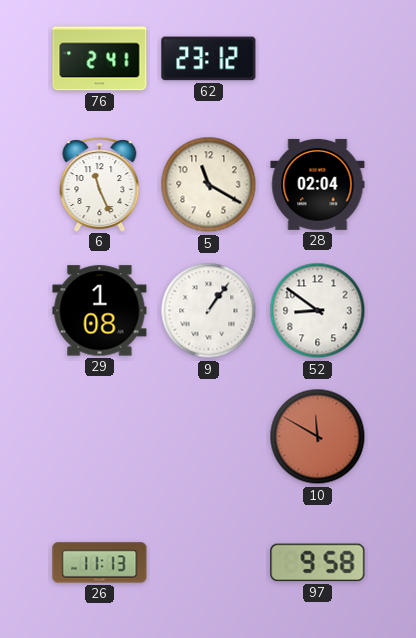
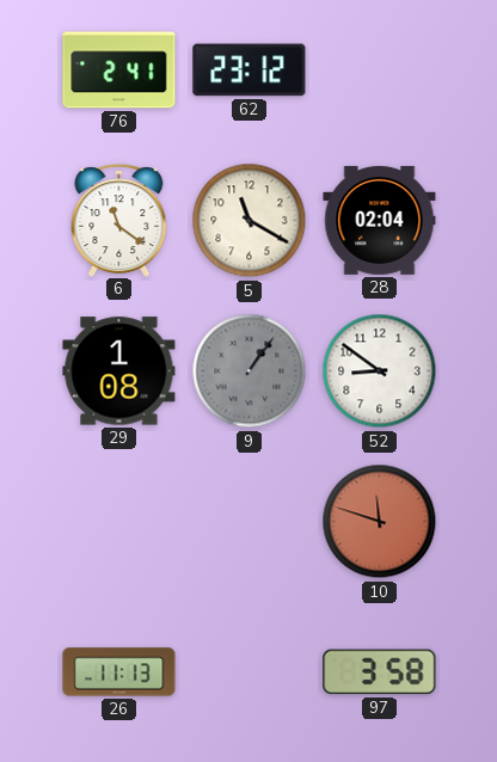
6: 11:26 -> 11:21 (119, 220)
9 dial: white -> grey (250, 371)
10: 11:50 -> 11:48 (380, 522)
97: 9:58 -> 3:58 (380, 672)
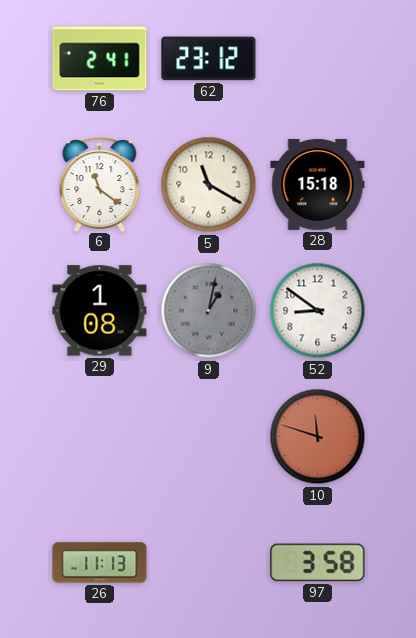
28: 02:04 -> 15:18 (318, 184)
9: 1:06 -> 1:02 (209, 311)
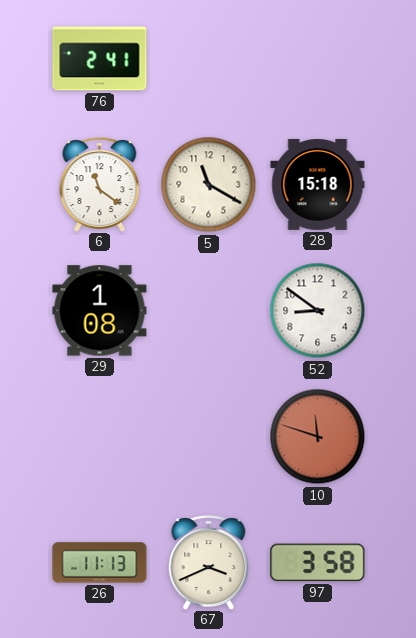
62: 23:12 -> none (209, 59)
9: 1:02 -> none (209, 311)
67: none -> 3:41 (209, 562)
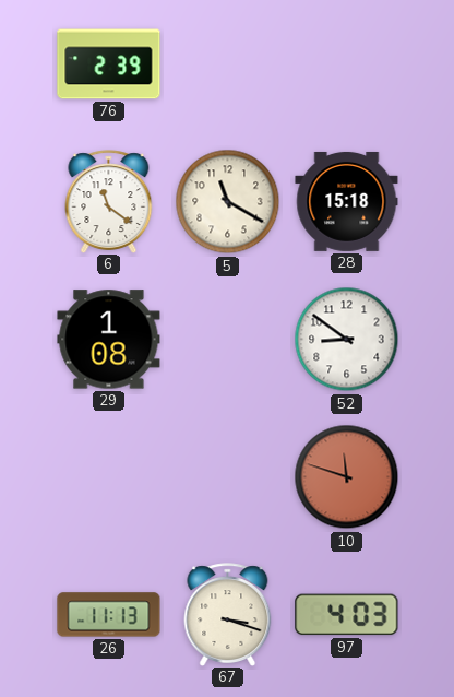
76: 2:41 -> 2:39 (109, 64)
67: 3:41 -> 3:18 (228, 614)
97: 3:58 -> 4:03 (347, 615)
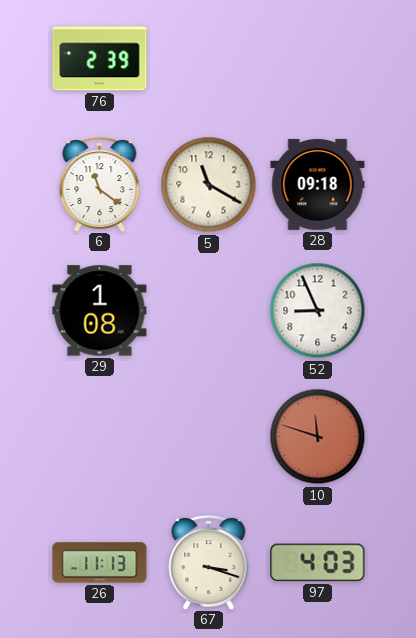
28: 15:18 -> 09:18 (318, 184)
52: 8:51 -> 8:56 (318, 311)
